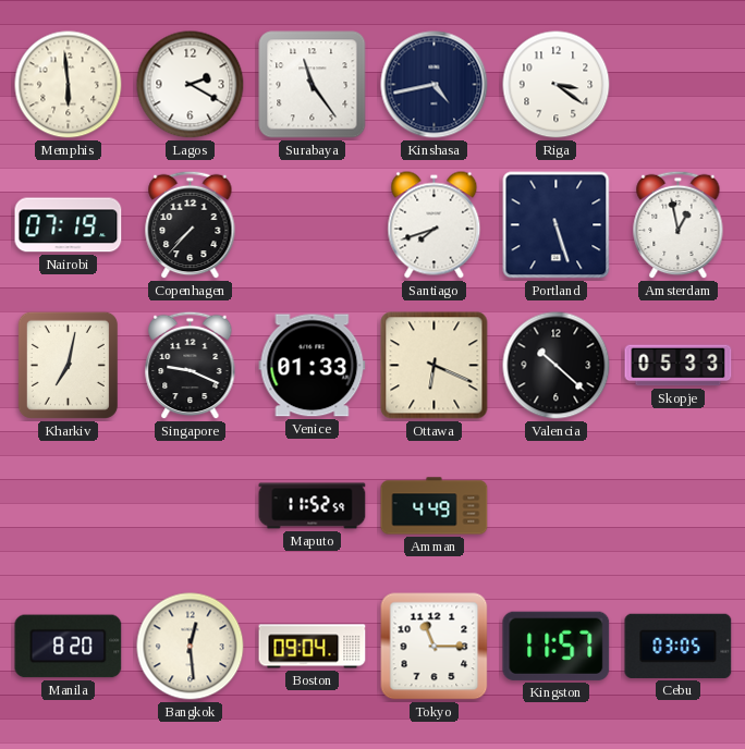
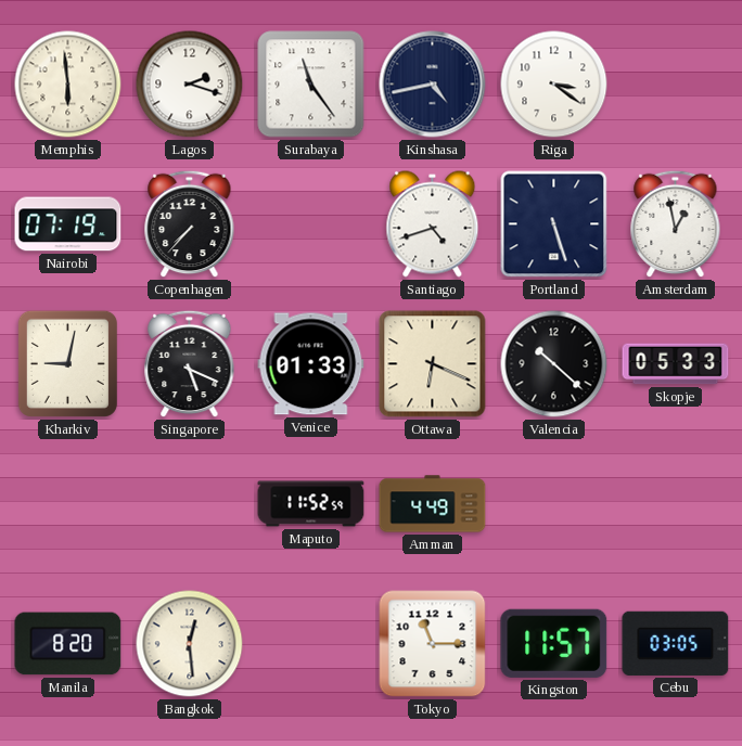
Lagos: 2:20 -> 2:18 (190, 85)
Santiago: 7:42 -> 4:42 (433, 224)
Kharkiv: 7:02 -> 9:02 (67, 363)
Singapore: 9:19 -> 5:19 (190, 364)
Boston: 09:04 -> none (313, 647)
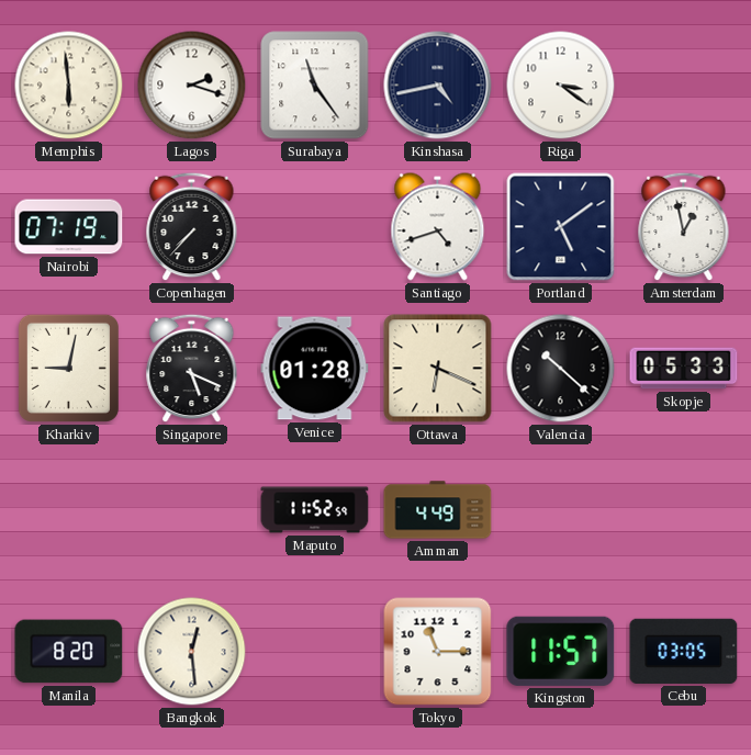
Portland: 5:27 -> 5:09 (561, 227)
Venice: 01:33 -> 01:28 (315, 369)
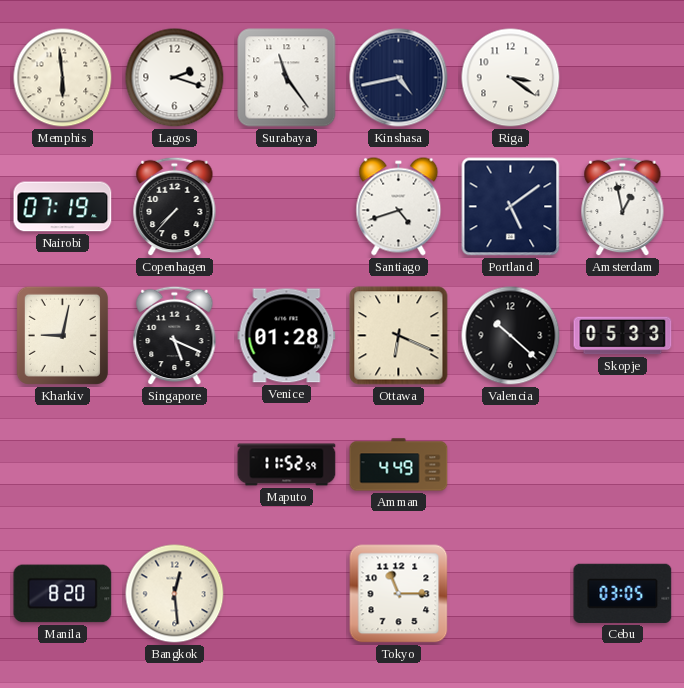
Kingston: 11:57 -> none (561, 651)
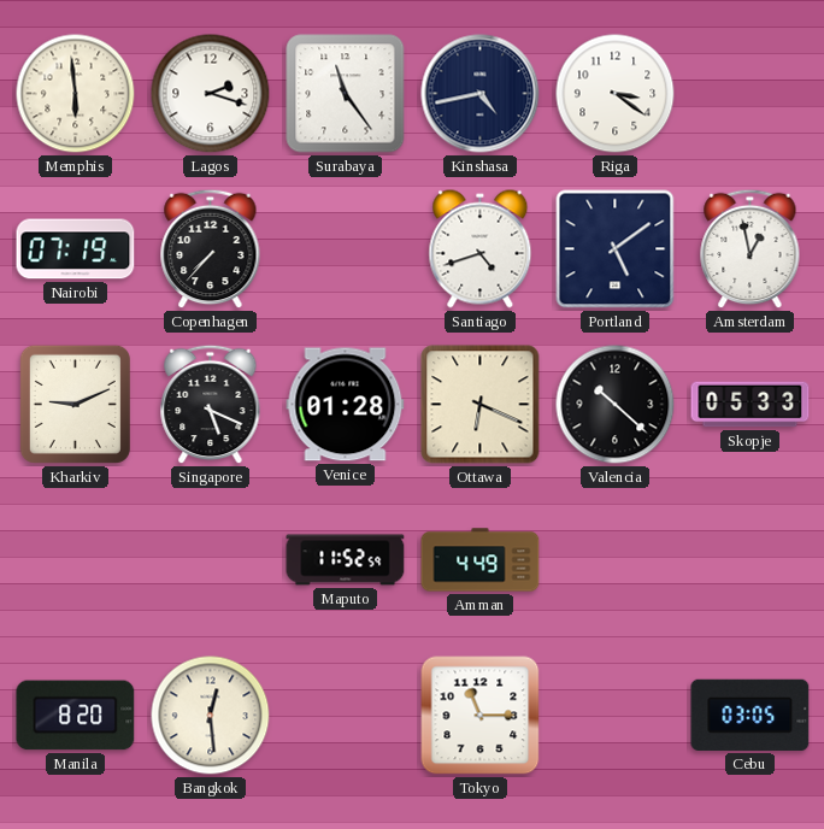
Kharkiv: 9:02 -> 9:11 (75, 404)
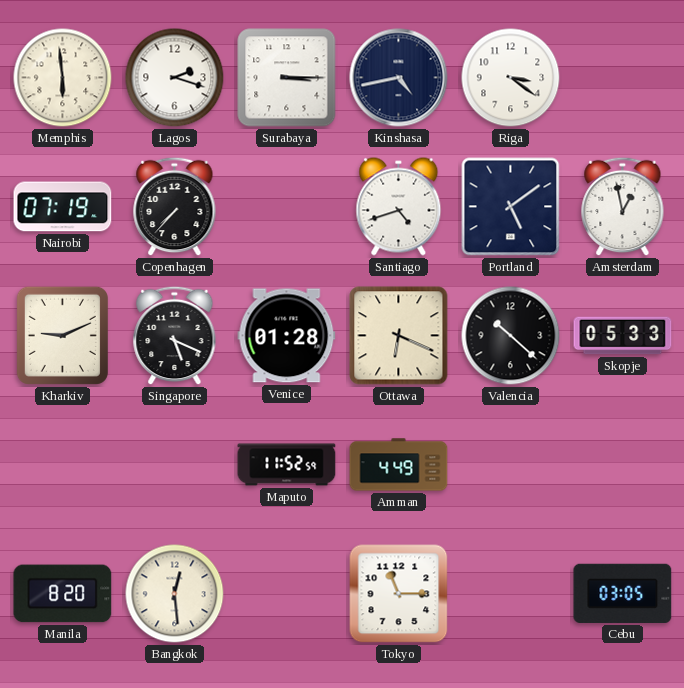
Surabaya: 11:24 -> 3:15 (287, 78)
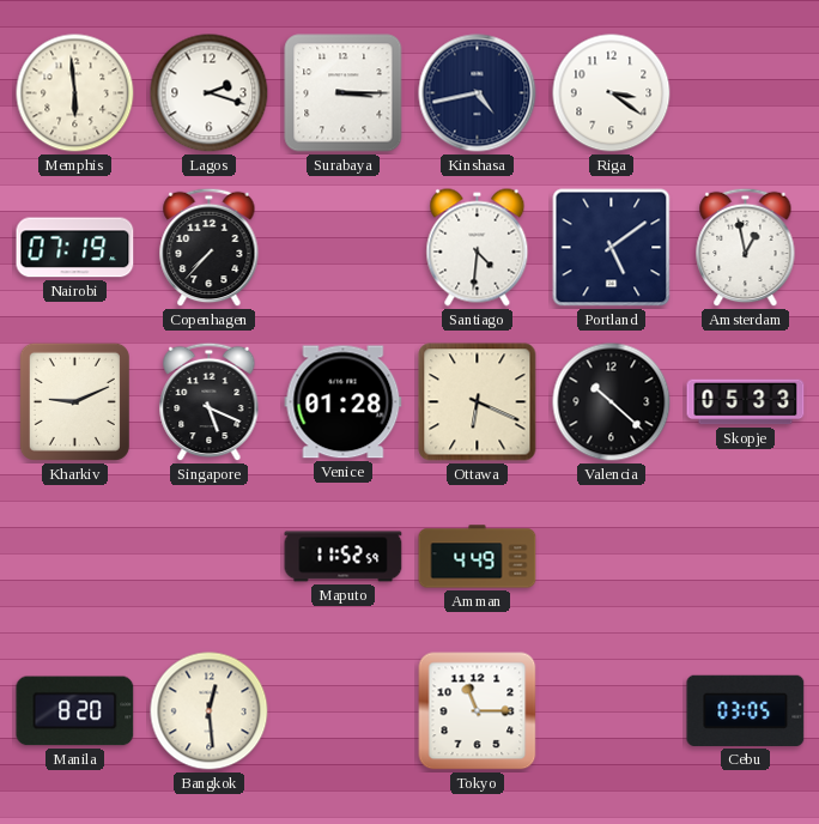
Santiago: 4:42 -> 4:31 (478, 248)
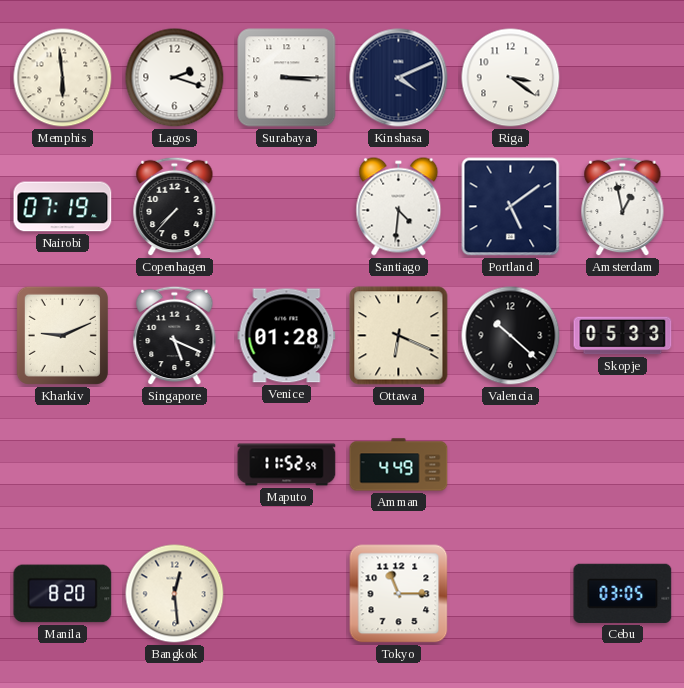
Kinshasa: 4:43 -> 4:11 (399, 78)
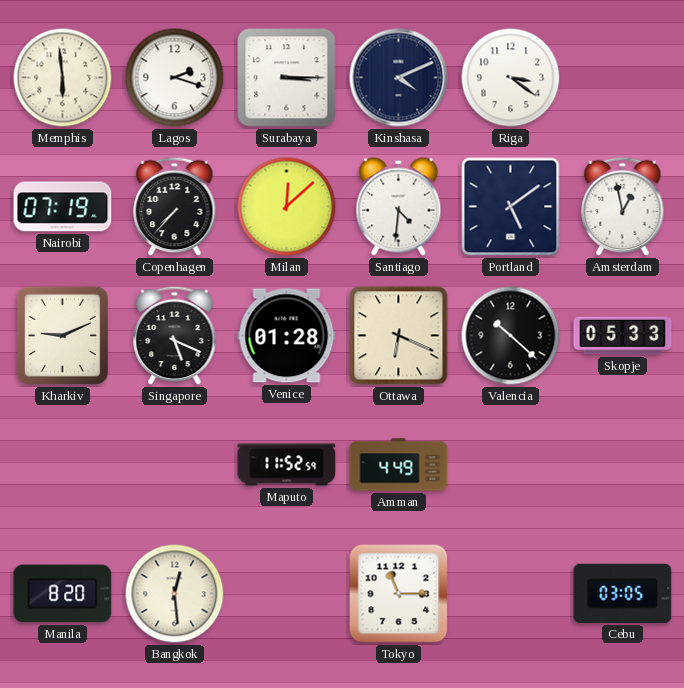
Milan: none -> 12:08 (287, 207)
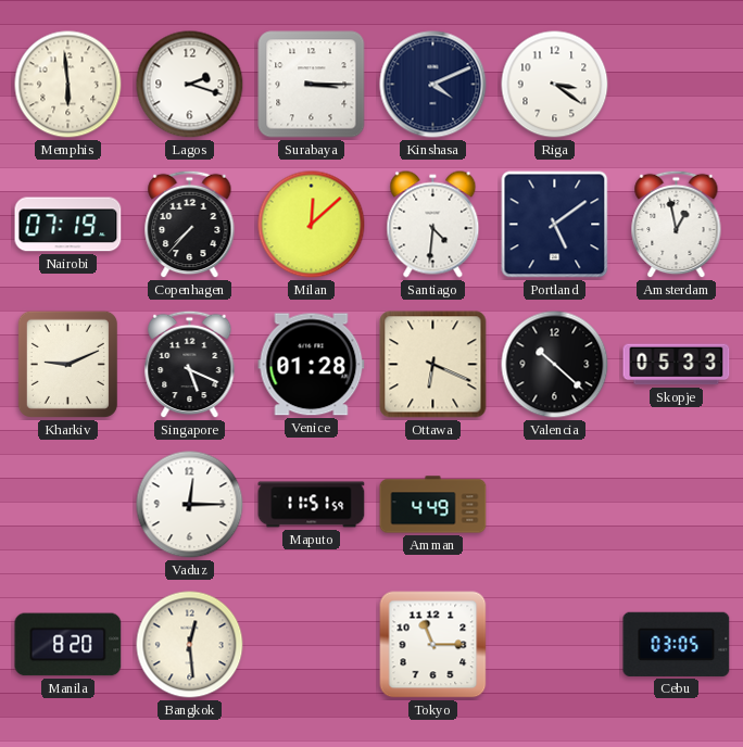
Vaduz: none -> 12:15 (190, 505)
Maputo: 11:52 -> 11:51 (312, 505)
